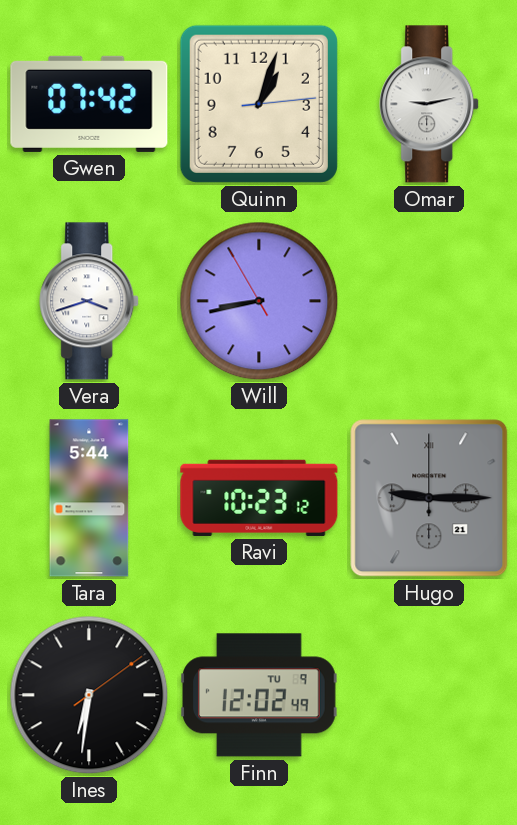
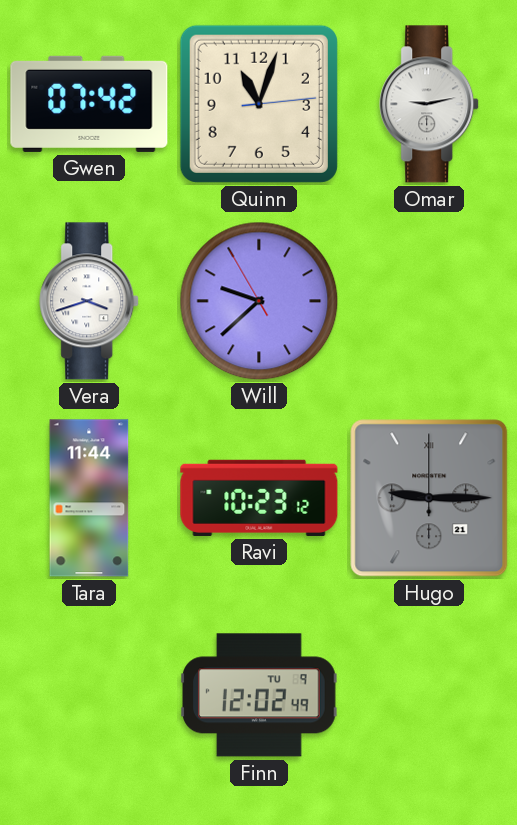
Quinn: 1:03 -> 11:03 (259, 104)
Will: 8:42 -> 9:37 (259, 301)
Tara: 5:44 -> 11:44 (89, 498)
Ines: 6:31 -> none (89, 695)
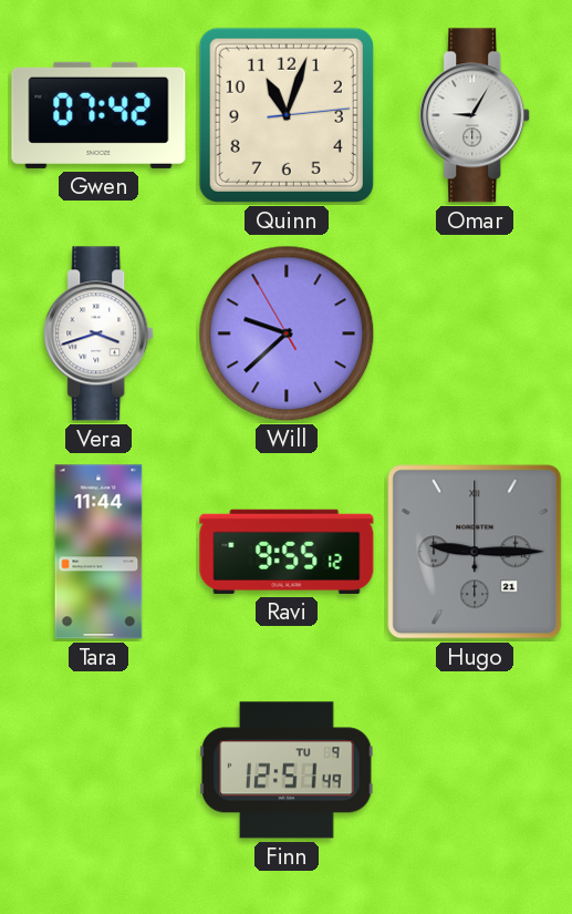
Omar: 9:13 -> 9:05 (476, 115)
Ravi: 10:23 -> 9:55 (287, 552)
Finn: 12:02 -> 12:51 (288, 770)
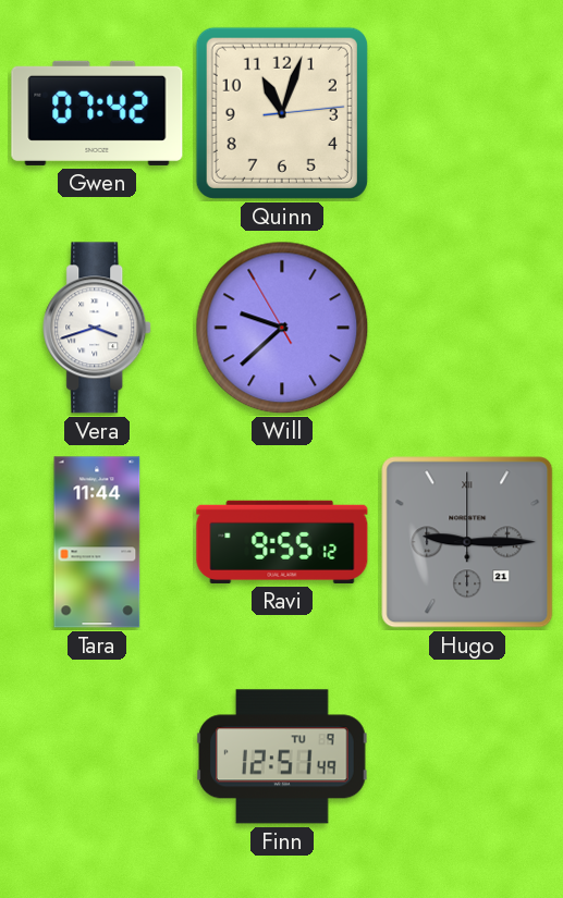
Omar: 9:05 -> none (476, 115)
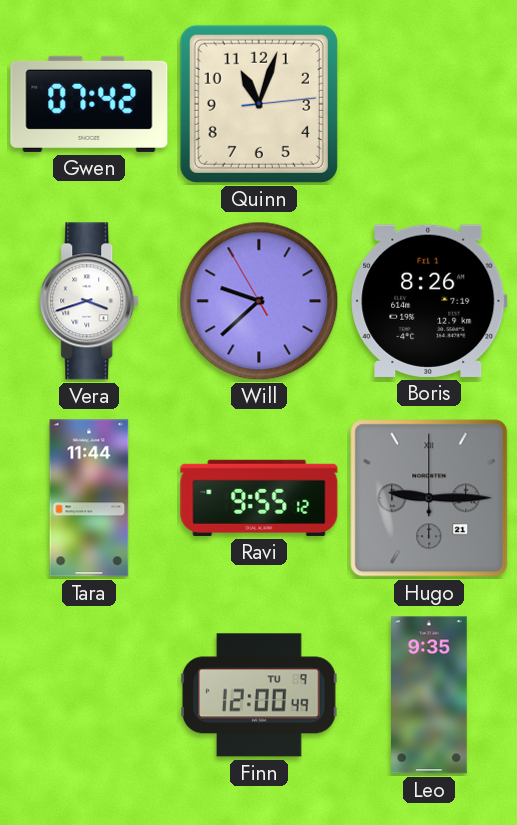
Boris: none -> 8:26 (429, 301)
Finn: 12:51 -> 12:00 (260, 695)
Leo: none -> 9:35 (430, 695)
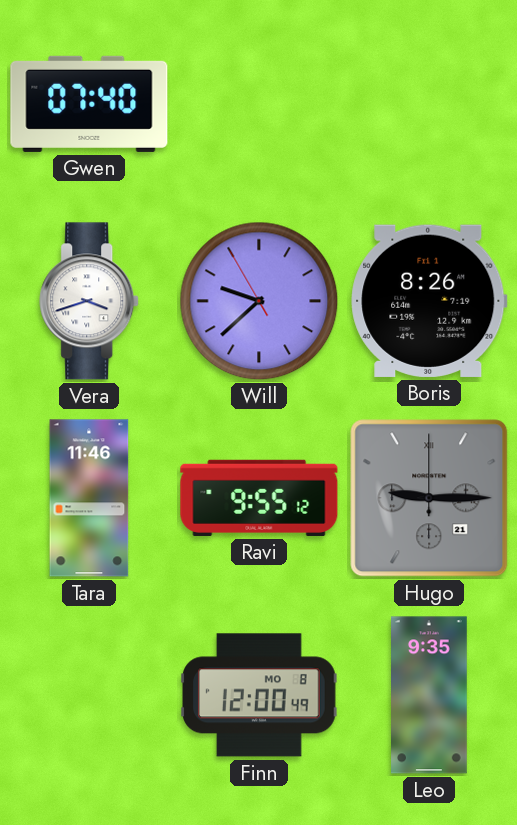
Gwen: 07:42 -> 07:40 (89, 104)
Quinn: 11:03 -> none (259, 104)
Tara: 11:44 -> 11:46 (89, 498)
Finn date: TU 9 -> MO 8 (260, 695)
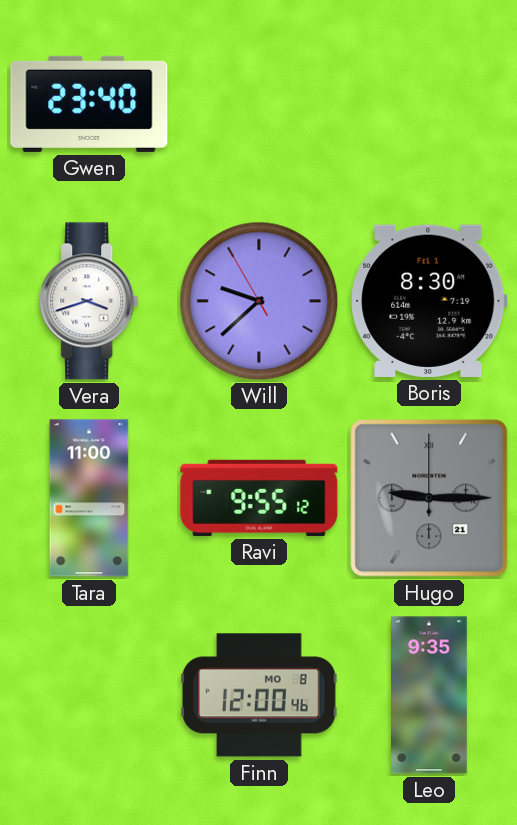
Gwen: 07:40 -> 23:40 (89, 104)
Boris: 8:26 -> 8:30 (429, 301)
Tara: 11:46 -> 11:00 (89, 498)
Finn: 12:00:49 -> 12:00:46 (260, 695)
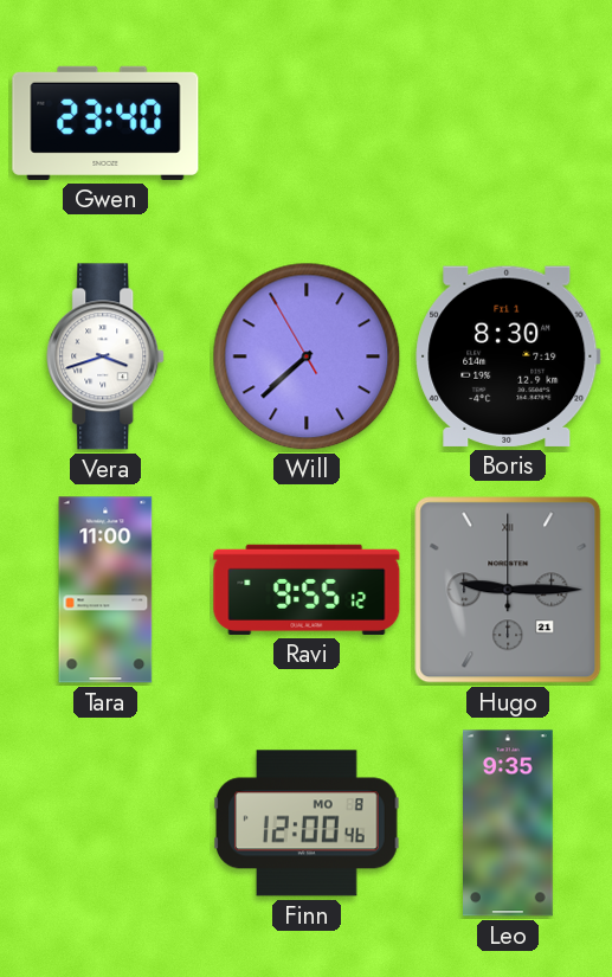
Will: 9:37 -> 7:37 (307, 356)
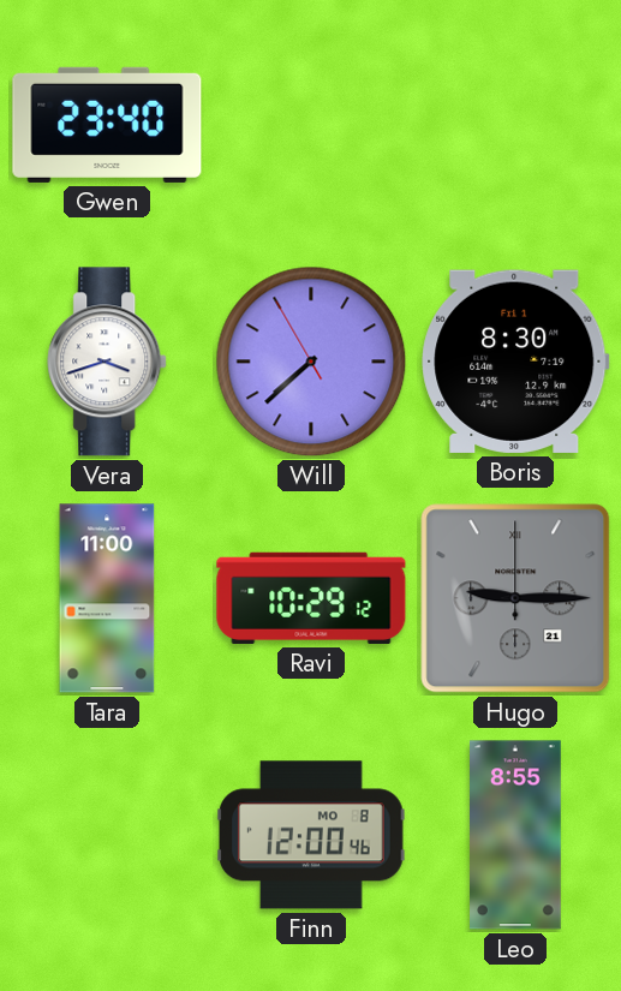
Ravi: 9:55 -> 10:29 (311, 598)
Leo: 9:35 -> 8:55 (516, 835)
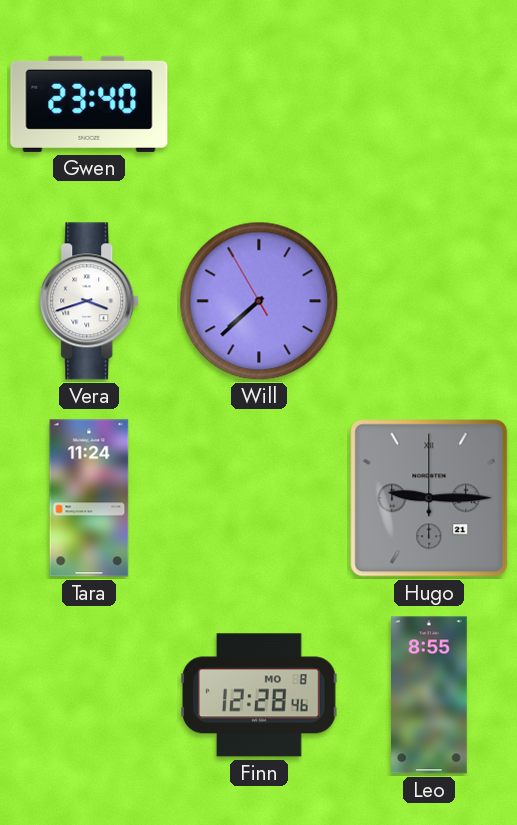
Boris: 8:30 -> none (515, 362)
Tara: 11:00 -> 11:24 (89, 498)
Ravi: 10:29 -> none (311, 598)
Finn: 12:00 -> 12:28 (260, 695)
